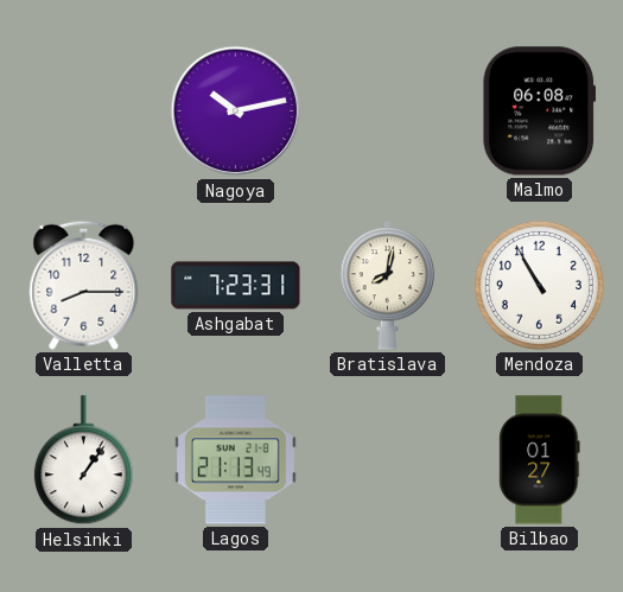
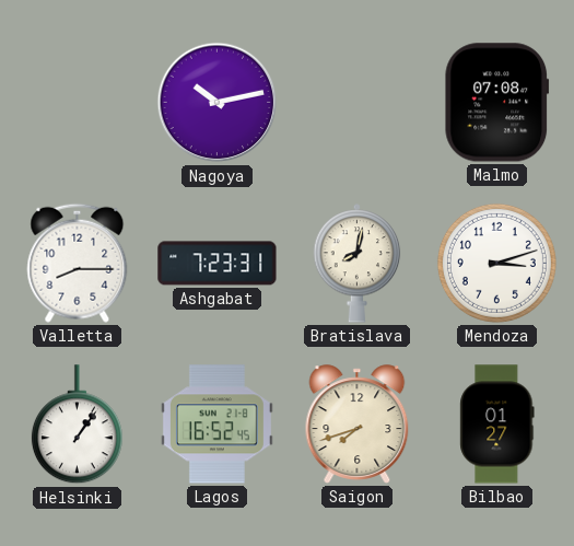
Malmo: 06:08 -> 07:08 (497, 103)
Mendoza: 10:55 -> 3:12 (496, 263)
Lagos: 21:13 -> 16:52 (216, 425)
Saigon: none -> 7:42 (358, 425)
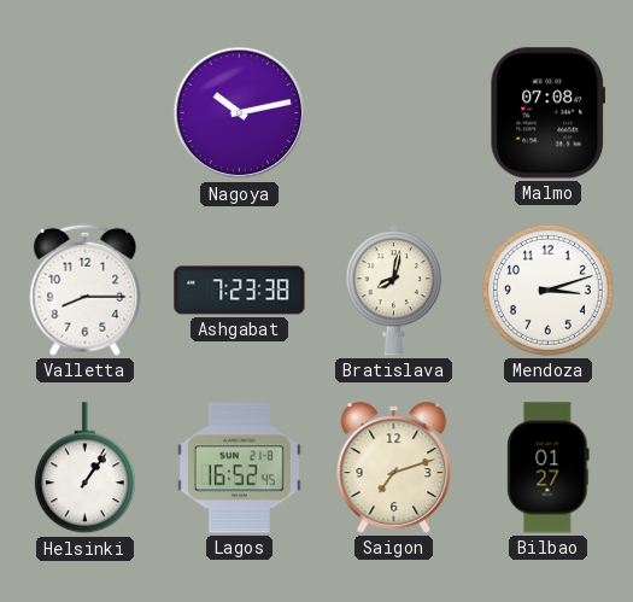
Ashgabat: 7:23:31 -> 7:23:38 (240, 291)
Saigon: 7:42 -> 7:12 (394, 468)
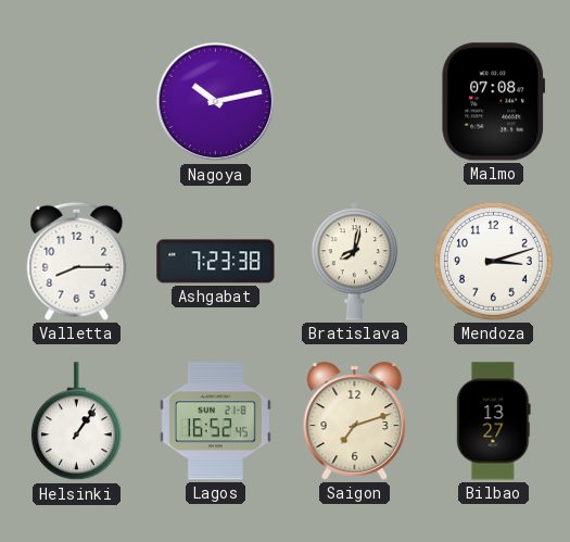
Bilbao: 01:27 -> 13:27 (494, 421)
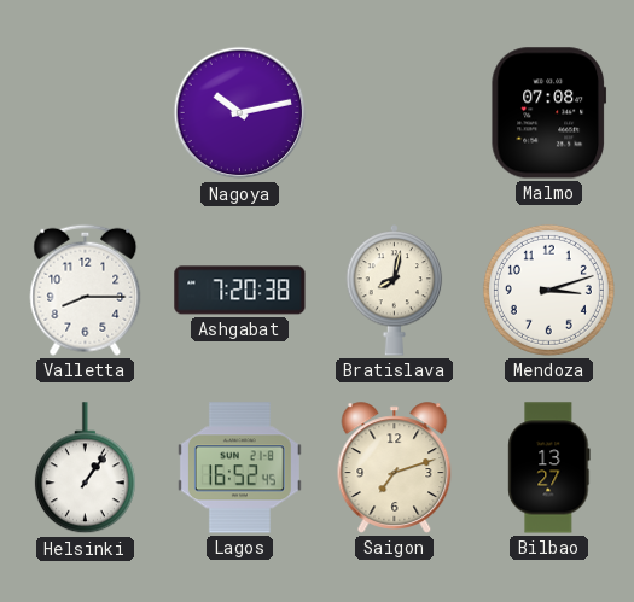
Ashgabat: 7:23 -> 7:20 (240, 291)
